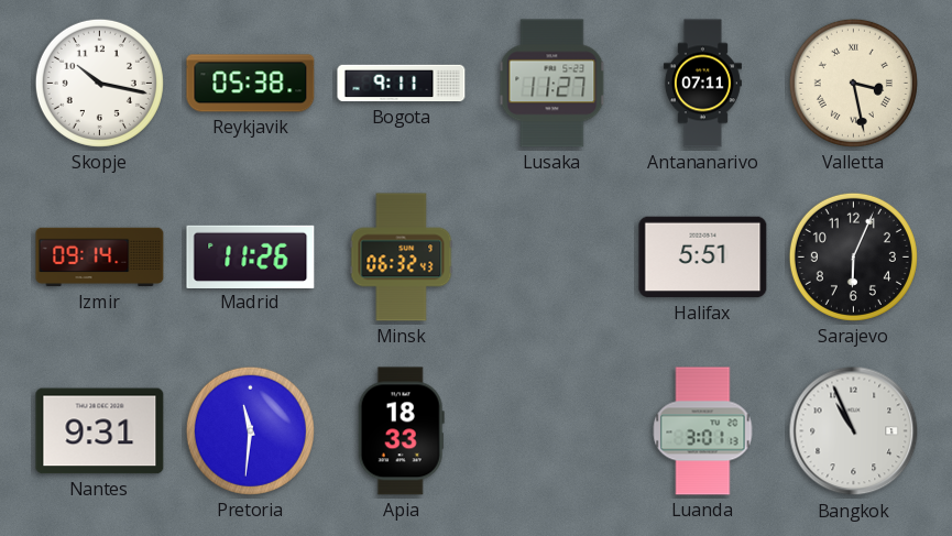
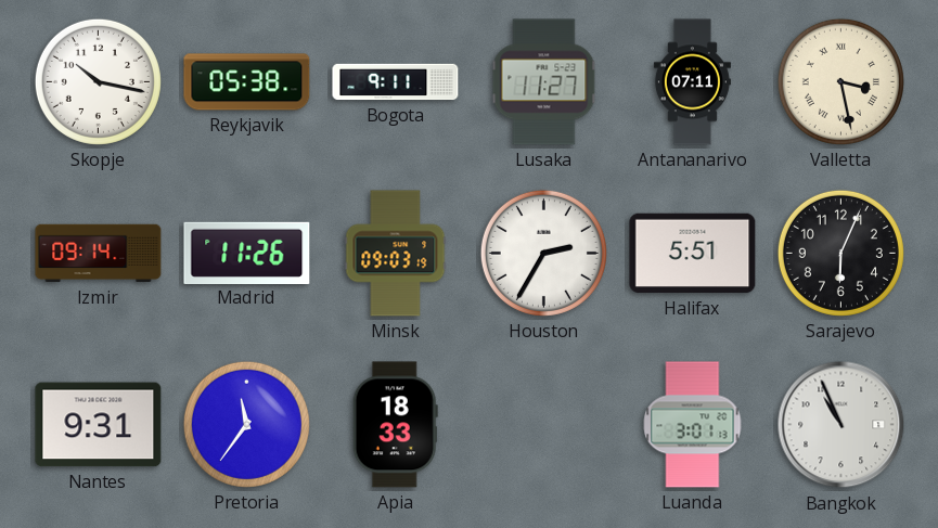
Minsk: 06:32 -> 09:03 (396, 254)
Houston: none -> 2:35 (543, 253)
Pretoria: 11:31 -> 11:36 (246, 424)
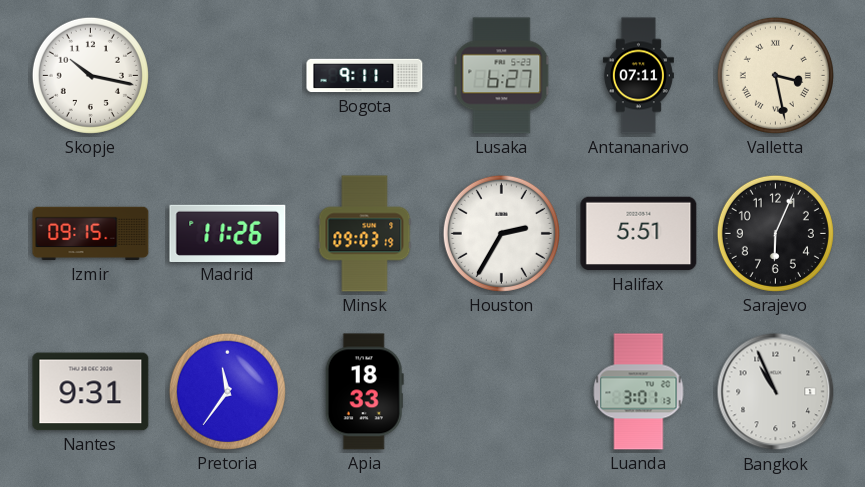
Reykjavik: 05:38 -> none (247, 82)
Lusaka: 11:27 -> 6:27 (502, 76)
Izmir: 09:14 -> 09:15 (91, 234)
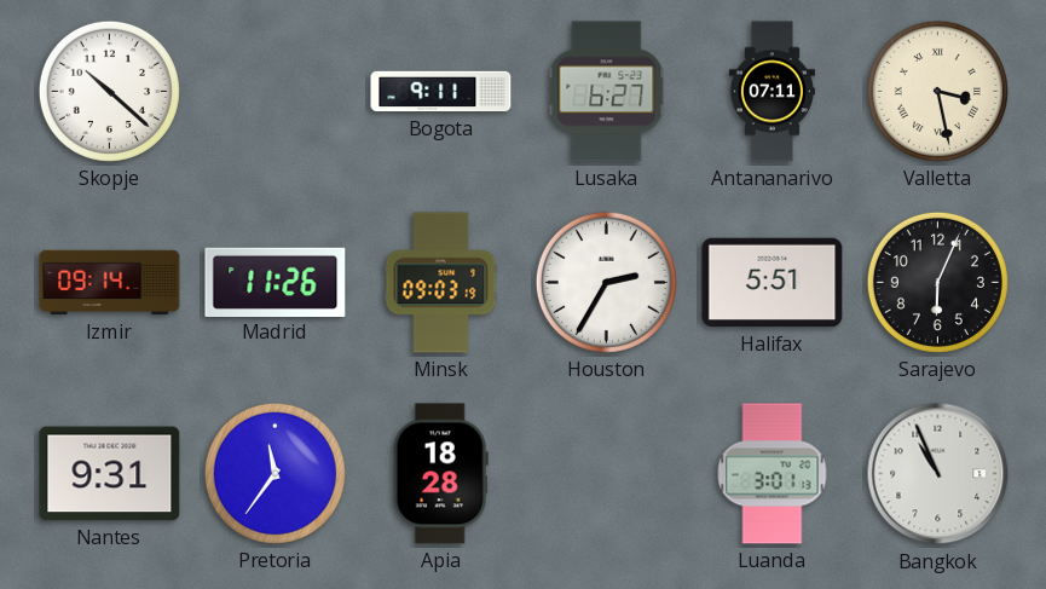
Skopje: 10:17 -> 10:22 (109, 91)
Izmir: 09:15 -> 09:14 (110, 283)
Apia: 18:33 -> 18:28 (440, 474)
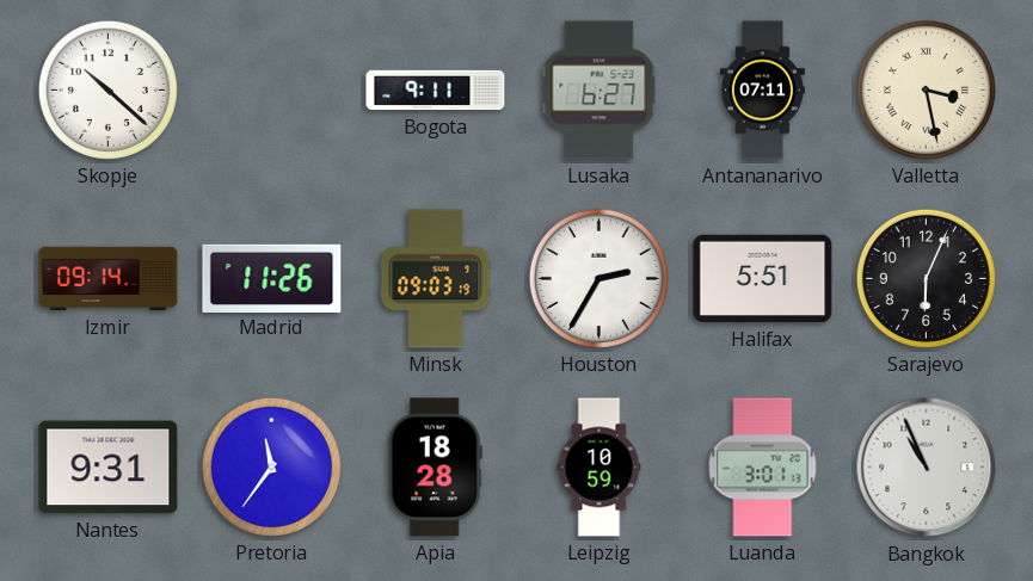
Leipzig: none -> 10:59 (599, 468)
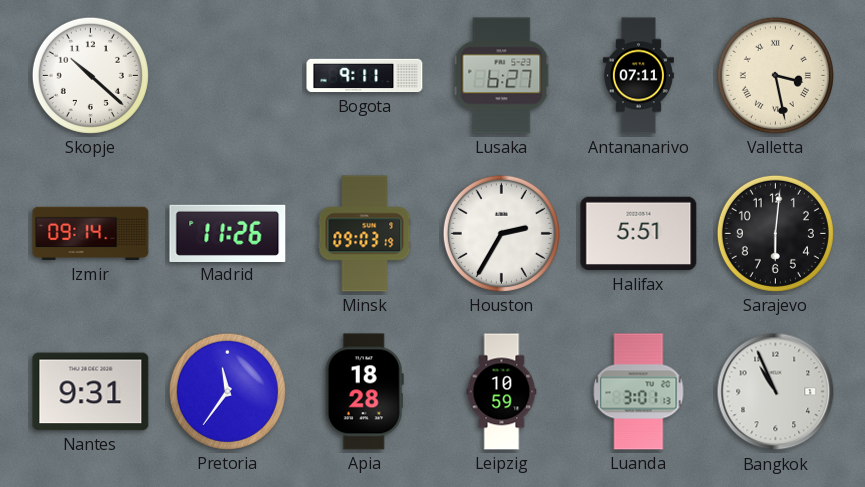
Sarajevo: 6:04 -> 6:01 (775, 233)
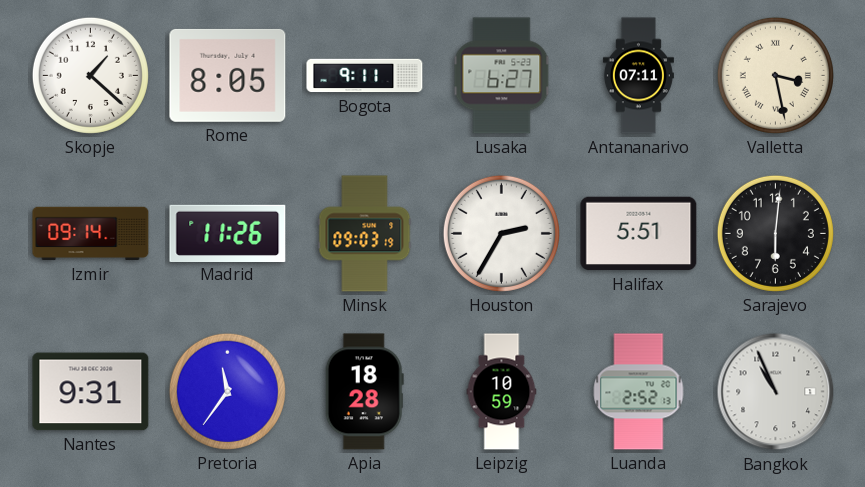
Skopje: 10:22 -> 1:22 (90, 75)
Rome: none -> 8:05 (228, 75)
Luanda: 3:01 -> 2:52 (639, 392)
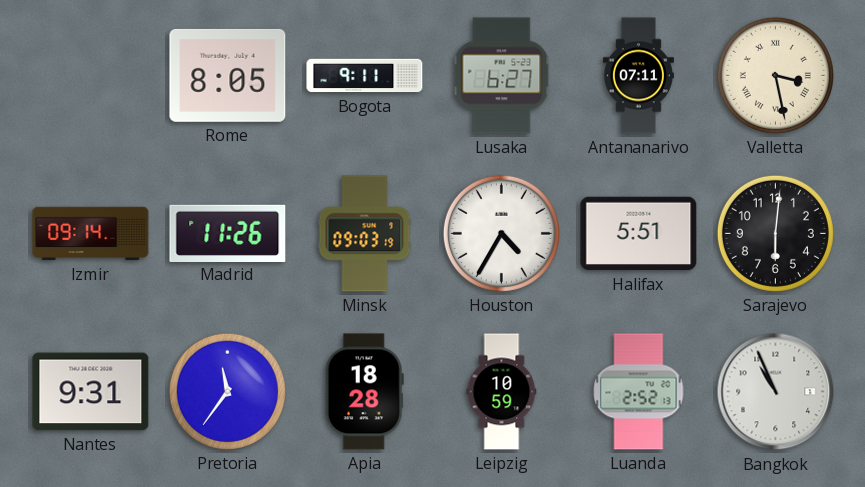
Skopje: 1:22 -> none (90, 75)
Houston: 2:35 -> 4:35 (501, 233)
